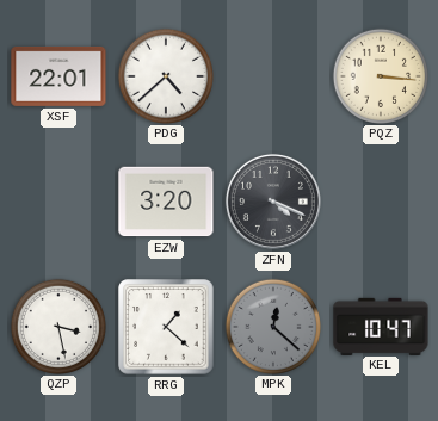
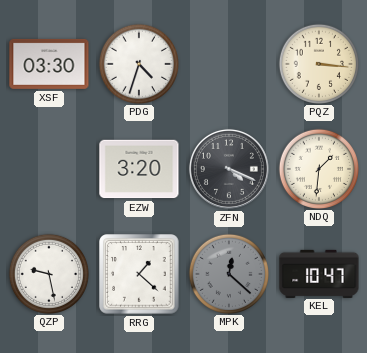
XSF: 22:01 -> 03:30 (49, 64)
PDG: 4:38 -> 4:33 (138, 63)
NDQ: none -> 1:31 (318, 168)
QZP: 3:28 -> 9:28 (48, 273)
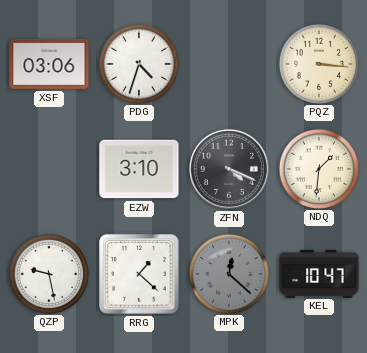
XSF: 03:30 -> 03:06 (49, 64)
EZW: 3:20 -> 3:10 (139, 169)
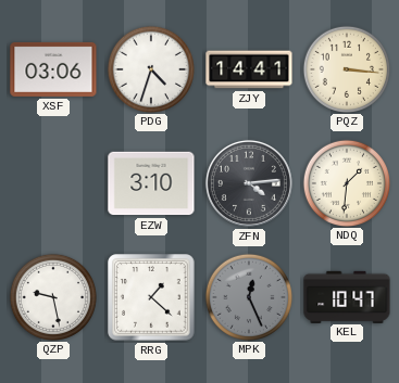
ZJY: none -> 14:41 (249, 69)
ZFN: 4:19 -> 4:14 (249, 183)
MPK: 12:22 -> 12:26 (248, 296)
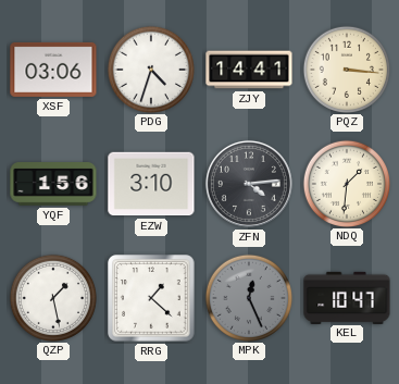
YQF: none -> 1:56 (53, 184)
QZP: 9:28 -> 1:28 (52, 297)
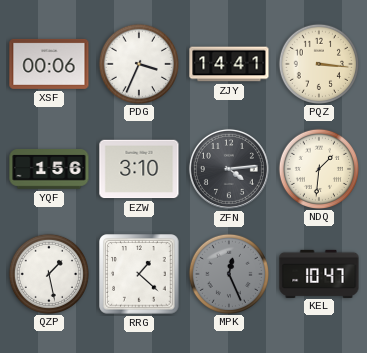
XSF: 03:06 -> 00:06 (49, 64)
PDG: 4:33 -> 3:34 (138, 63)
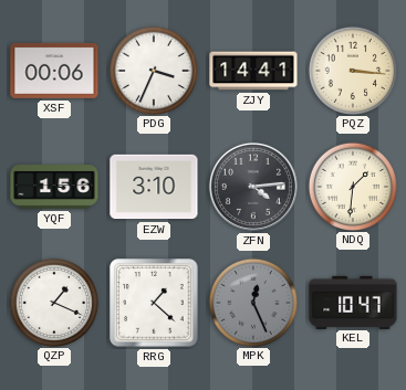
QZP: 1:28 -> 1:19 (53, 302)
